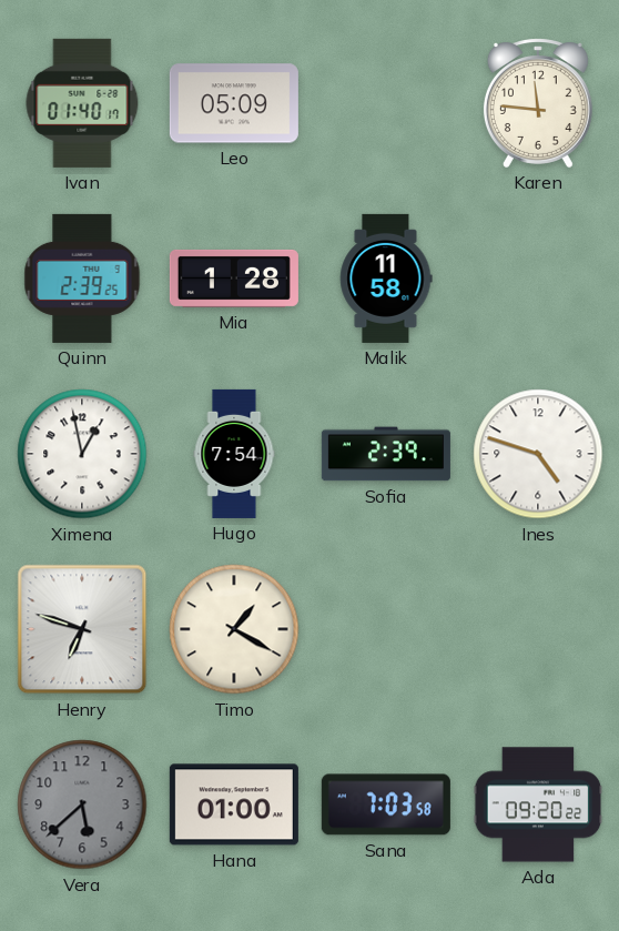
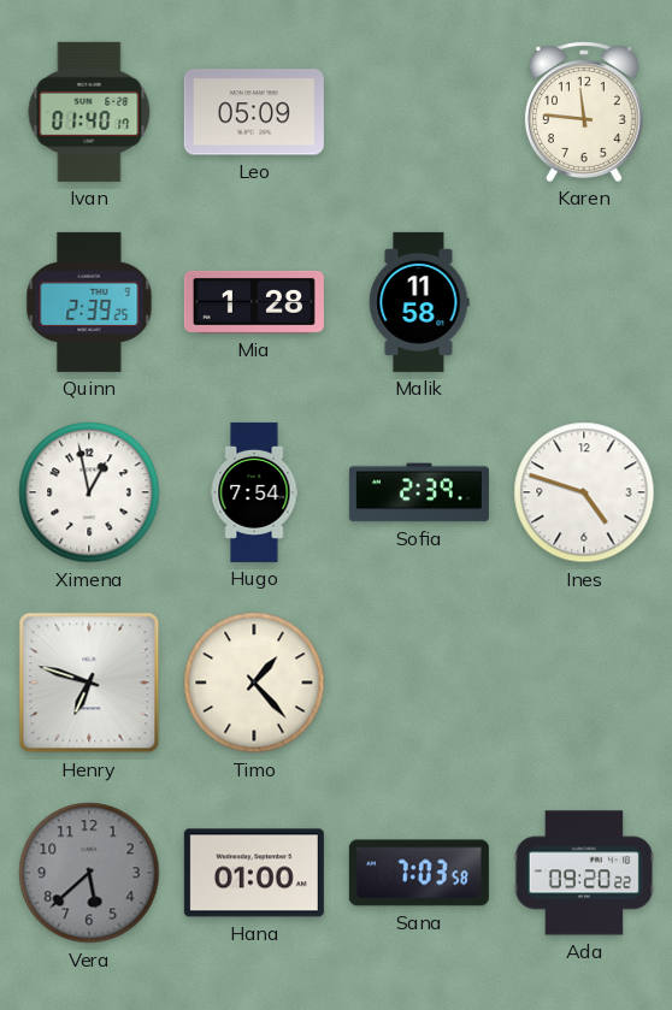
Timo: 1:20 -> 1:23 (254, 683)
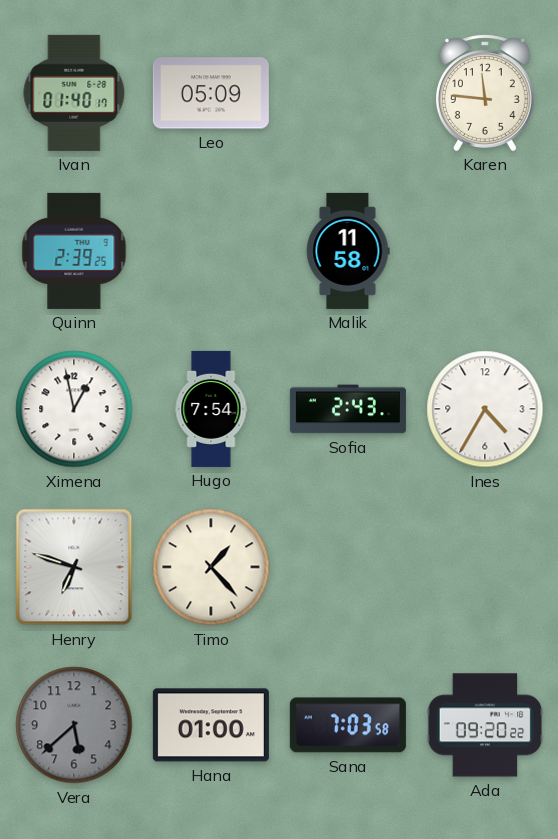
Mia: 1:28 -> none (254, 302)
Sofia: 2:39 -> 2:43 (348, 409)
Ines: 4:48 -> 4:35 (485, 409)
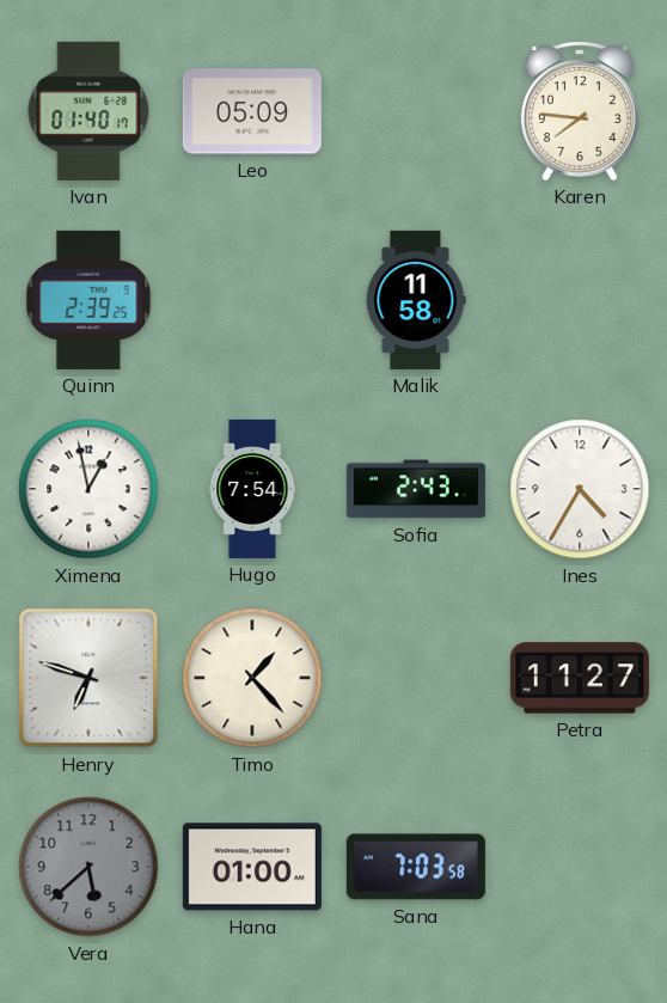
Karen: 11:46 -> 7:46 (580, 111)
Petra: none -> 11:27 (580, 678)
Ada: 09:20 -> none (485, 725)
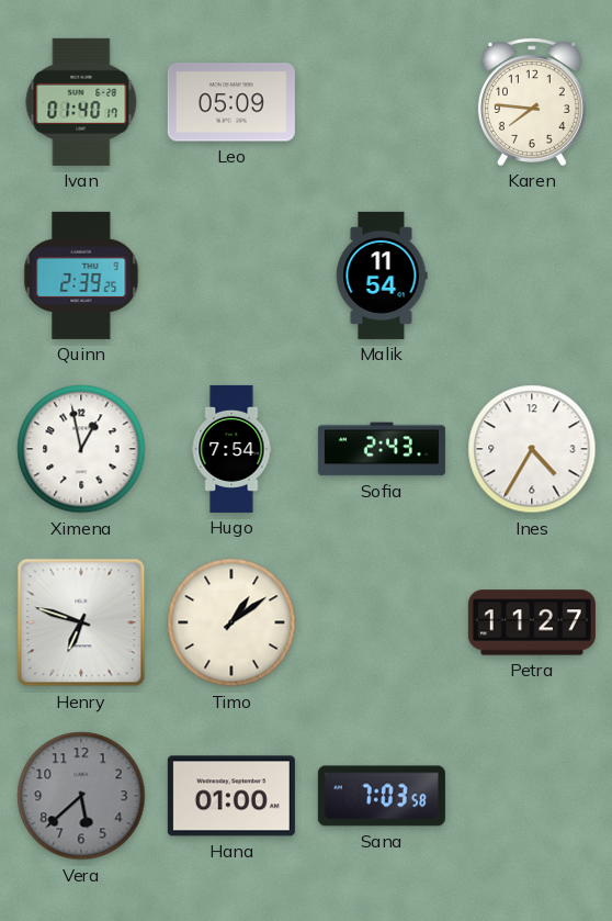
Malik: 11:58 -> 11:54 (382, 276)
Timo: 1:23 -> 1:09 (231, 622)
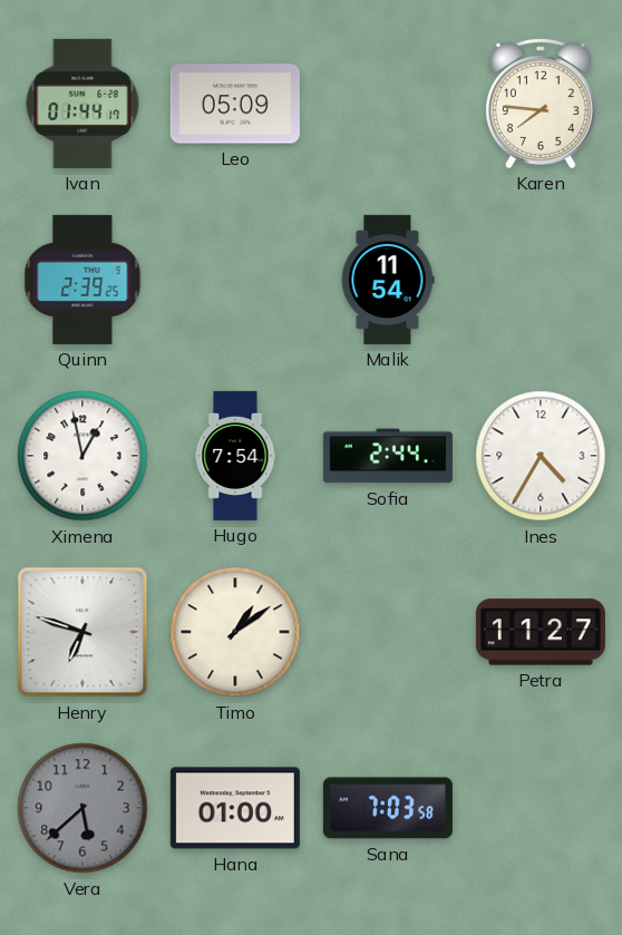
Ivan: 01:40 -> 01:44 (82, 104)
Sofia: 2:43 -> 2:44 (388, 456)
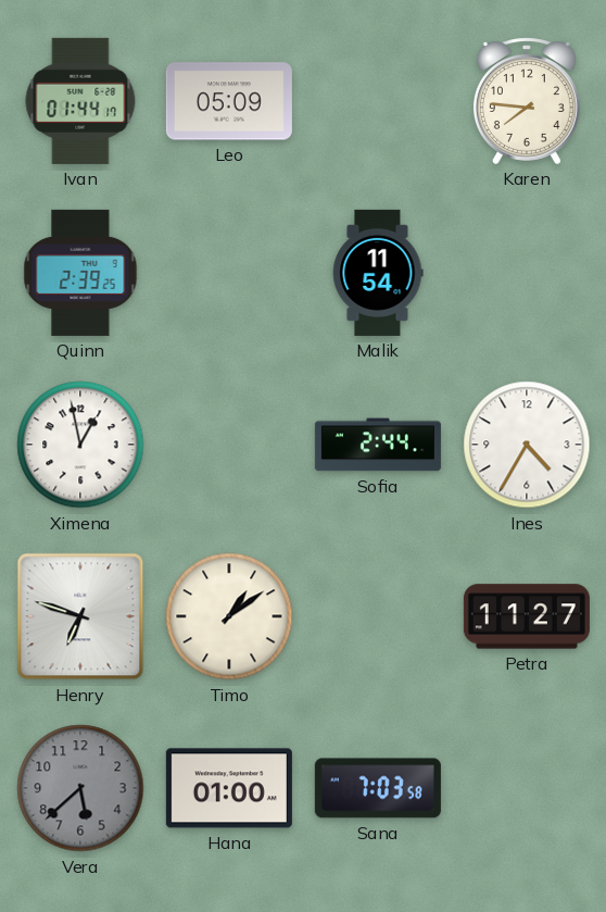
Hugo: 7:54 -> none (235, 456)
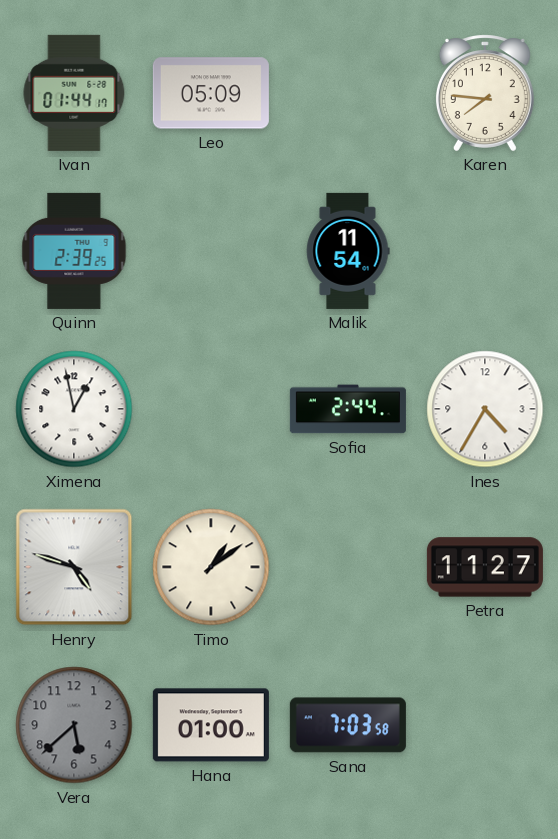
Henry: 6:48 -> 4:48 (74, 567)
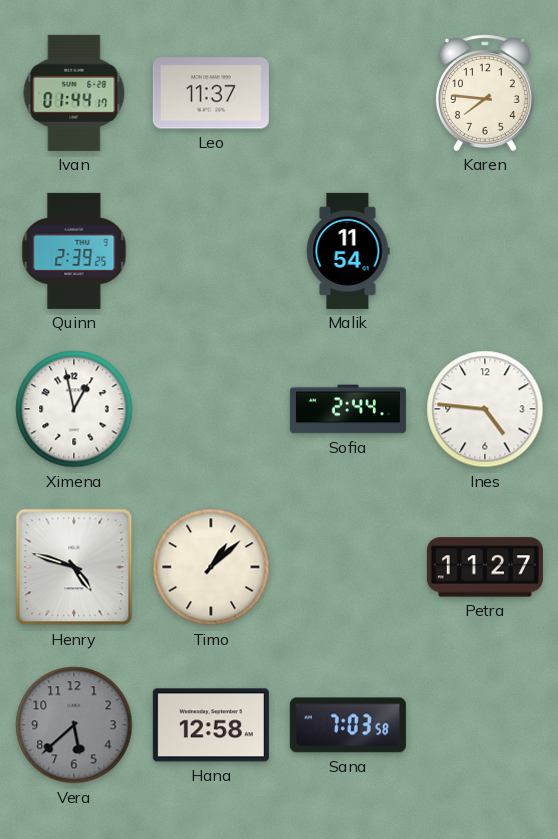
Leo: 05:09 -> 11:37 (211, 93)
Ines: 4:35 -> 4:46 (485, 409)
Timo: 1:09 -> 1:08 (211, 567)
Hana: 01:00 -> 12:58 (211, 725)
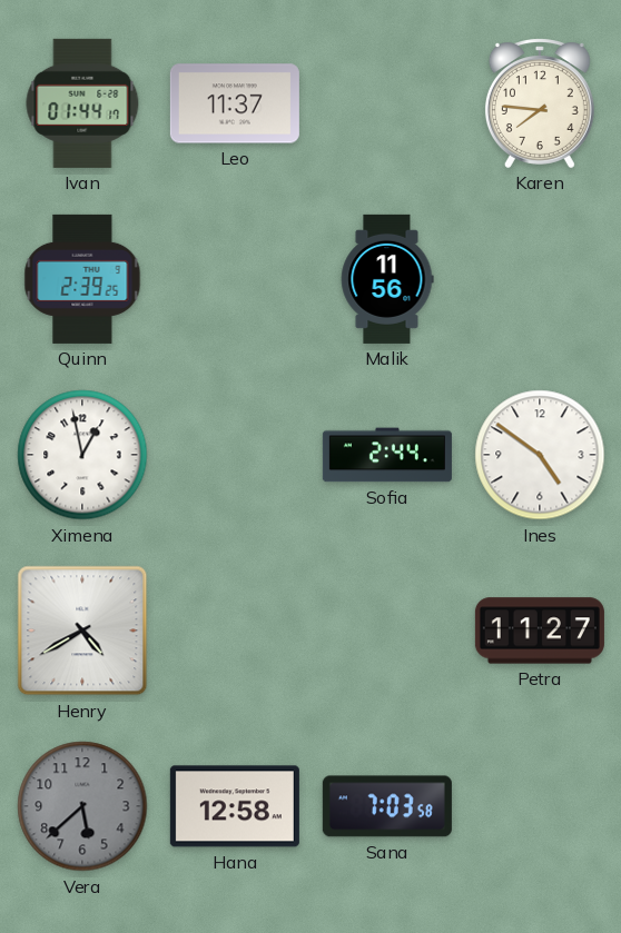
Malik: 11:54 -> 11:56 (387, 279)
Ines: 4:46 -> 4:51 (540, 455)
Henry: 4:48 -> 4:40 (82, 631)
Timo: 1:08 -> none (211, 567)
